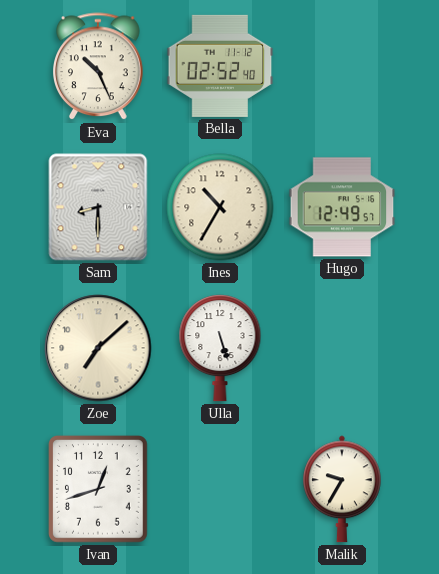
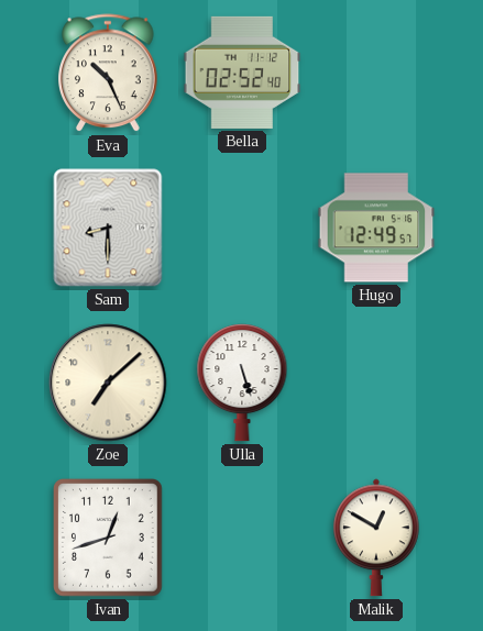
Ines: 10:35 -> none (220, 207)
Malik: 9:35 -> 12:50 (377, 538)
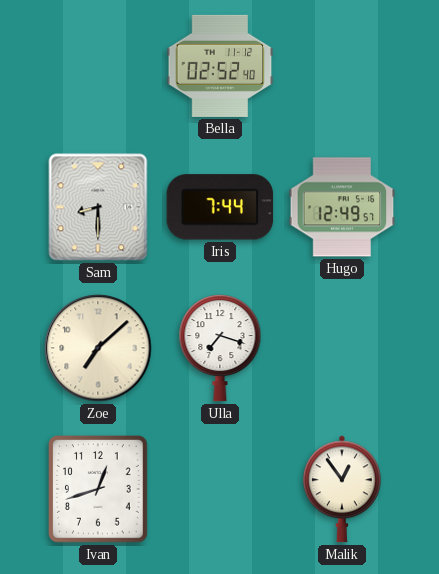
Eva: 10:26 -> none (109, 74)
Iris: none -> 7:44 (220, 207)
Ulla: 5:27 -> 7:18 (220, 348)
Malik: 12:50 -> 12:54 (343, 489)
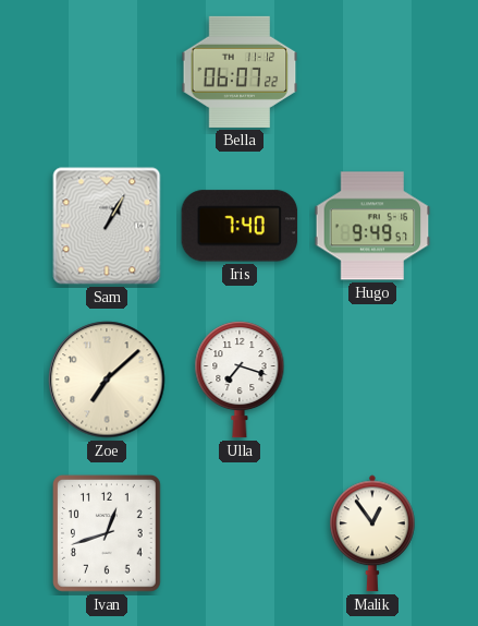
Bella: 02:52 -> 06:07 (240, 72)
Sam: 8:30 -> 1:05 (107, 226)
Iris: 7:44 -> 7:40 (240, 226)
Hugo: 12:49 -> 9:49 (372, 226)
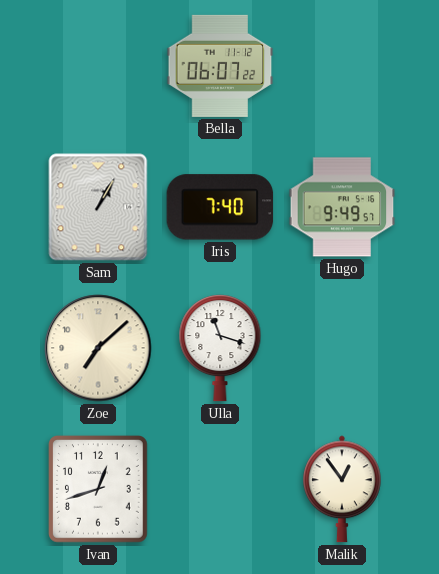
Ulla: 7:18 -> 11:18 (220, 348)
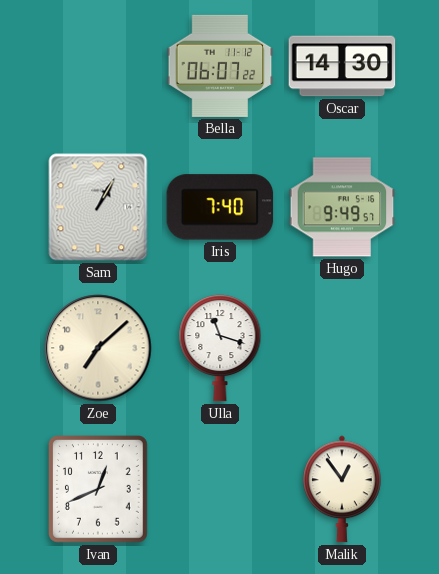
Oscar: none -> 14:30 (342, 66)
Ivan: 12:42 -> 12:41 (99, 490)
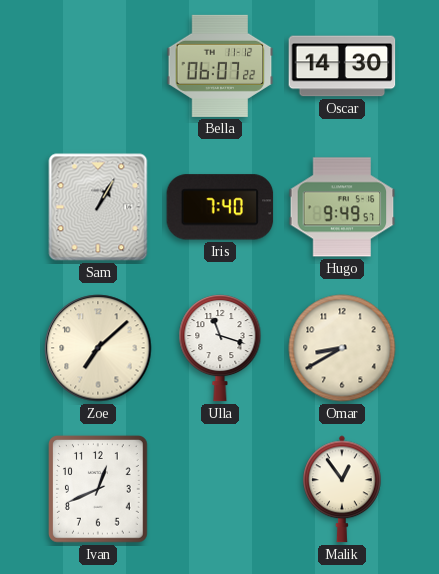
Omar: none -> 8:40 (342, 348)
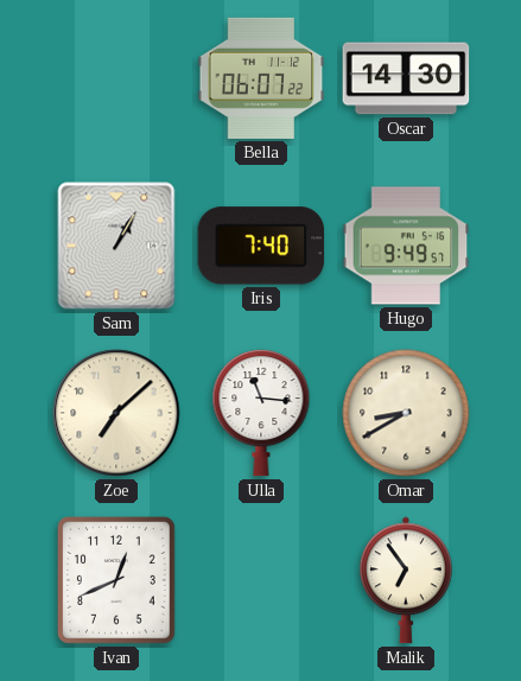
Ulla: 11:18 -> 11:16 (261, 413)
Malik: 12:54 -> 6:54 (407, 580)
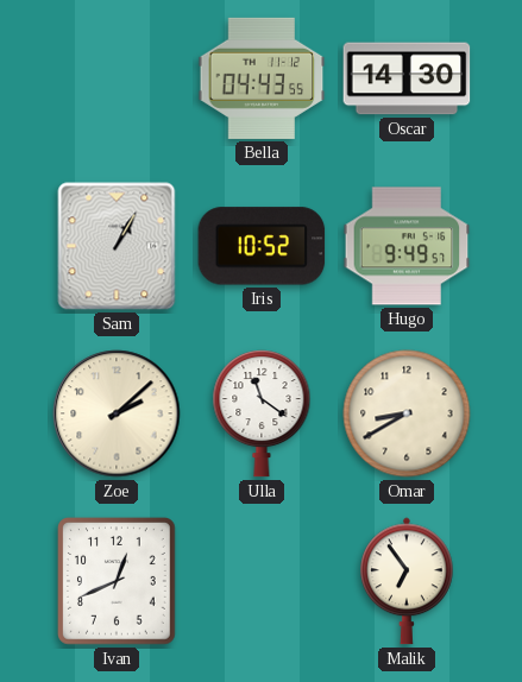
Bella: 06:07 -> 04:43 (262, 78)
Iris: 7:40 -> 10:52 (262, 246)
Zoe: 7:08 -> 2:08 (117, 413)
Ulla: 11:16 -> 11:21 (262, 413)
